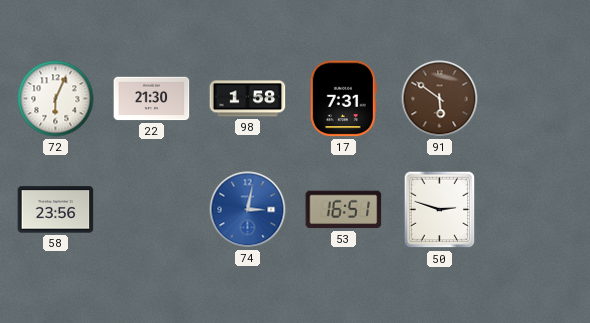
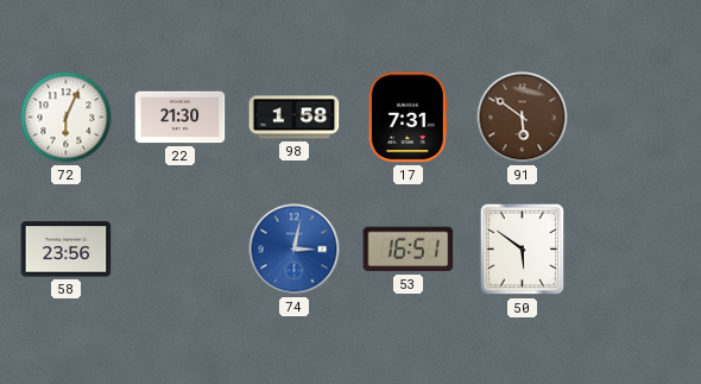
50: 2:48 -> 5:51 (523, 250)
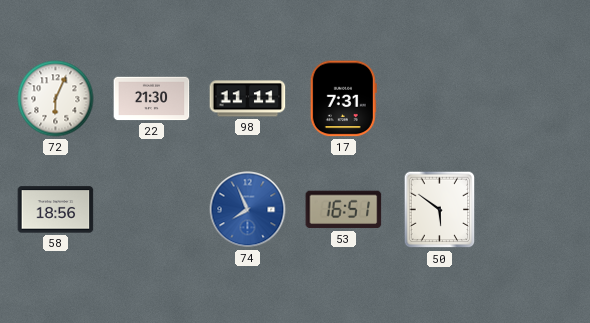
98: 1:58 -> 11:11 (248, 99)
91: 5:51 -> none (523, 118)
58: 23:56 -> 18:56 (56, 210)
74: 3:02 -> 7:56 (248, 210)
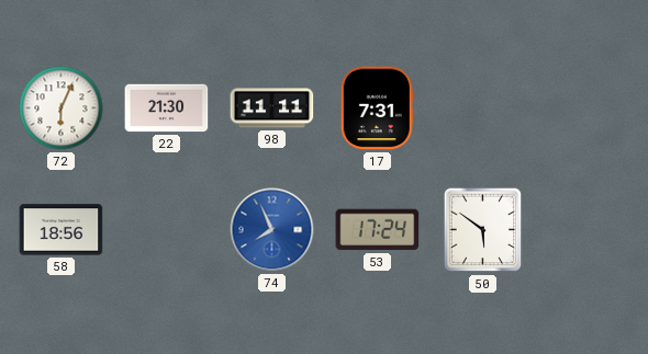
53: 16:51 -> 17:24 (378, 230)
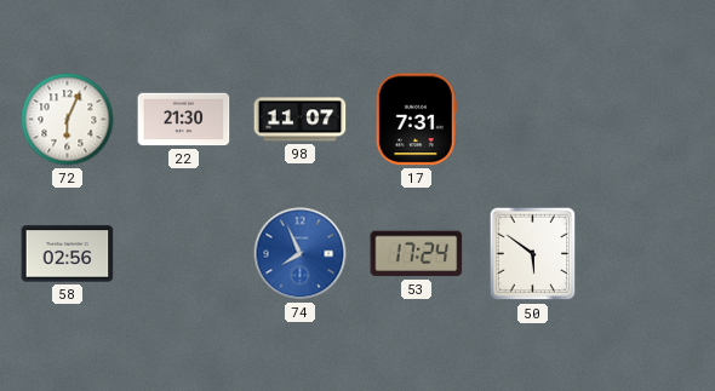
98: 11:11 -> 11:07 (301, 120)
58: 18:56 -> 02:56 (68, 254)
